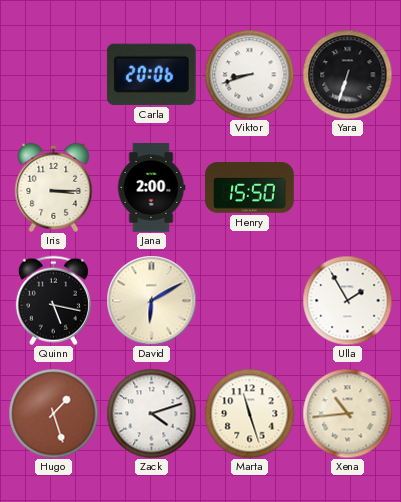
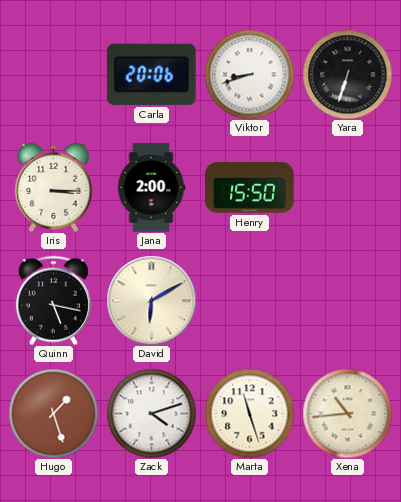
Ulla: 1:55 -> none (347, 300)
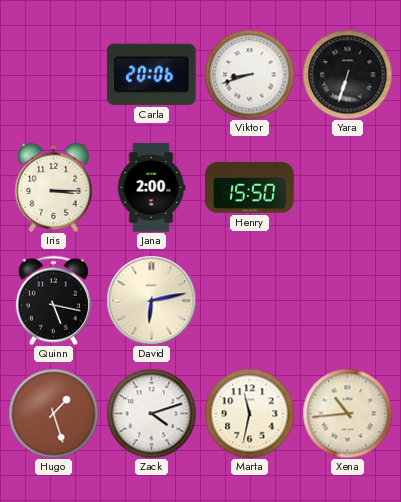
David: 6:10 -> 6:13 (151, 300)
Marta: 11:27 -> 11:32 (249, 413)
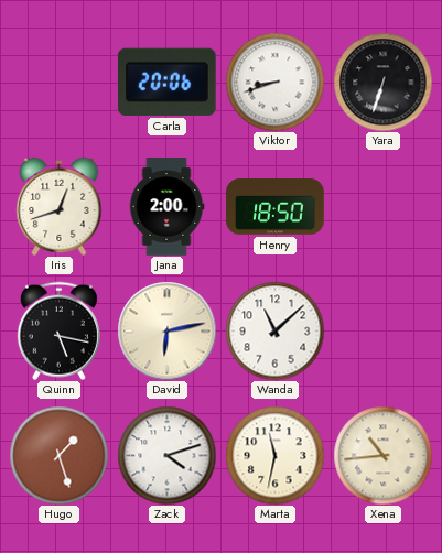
Iris: 3:15 -> 12:42 (60, 206)
Henry: 15:50 -> 18:50 (276, 207)
Wanda: none -> 11:08 (274, 330)
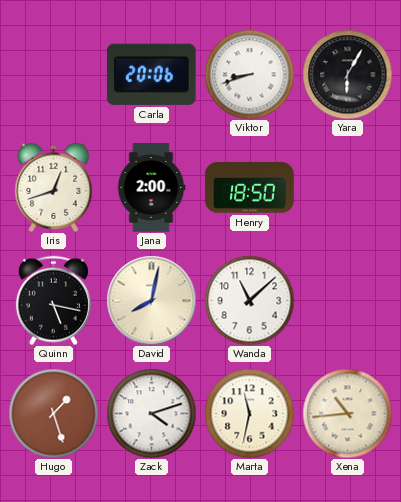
Yara: 6:33 -> 6:05 (347, 74)
David: 6:13 -> 8:02 (151, 300)
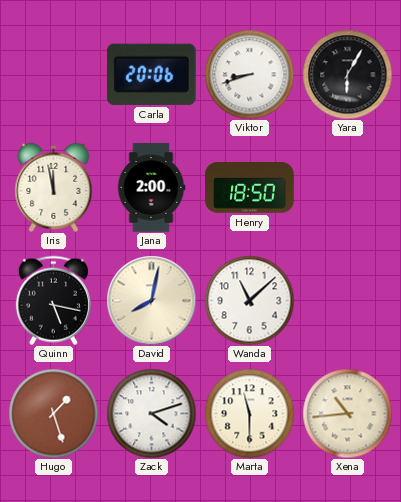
Iris: 12:42 -> 11:58 (54, 187)
Marta: 11:32 -> 11:30 (249, 413)
